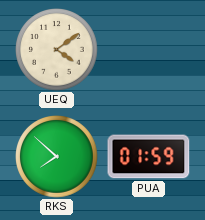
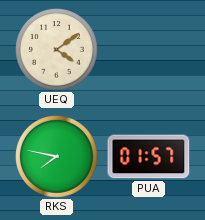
RKS: 7:52 -> 7:47 (57, 157)
PUA: 01:59 -> 01:57 (149, 157)
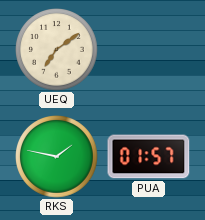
UEQ: 4:09 -> 7:09 (57, 50)
RKS: 7:47 -> 1:47 (57, 157)
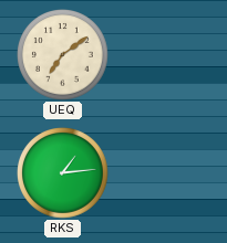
RKS: 1:47 -> 1:14 (63, 173)
PUA: 01:57 -> none (149, 157)
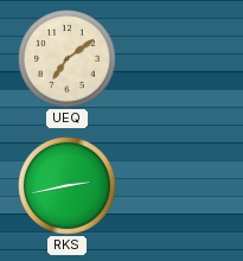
RKS: 1:14 -> 2:43 (68, 186)
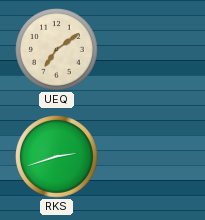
RKS: 2:43 -> 2:42 (57, 157)
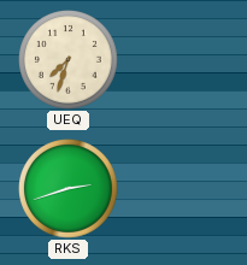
UEQ: 7:09 -> 7:33 (69, 60)
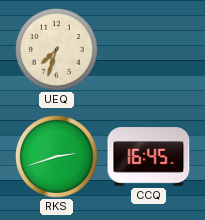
CCQ: none -> 16:45 (149, 157)
